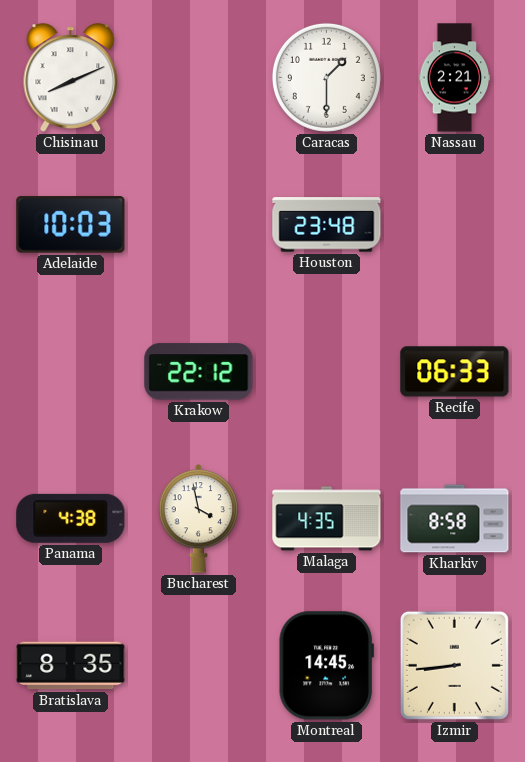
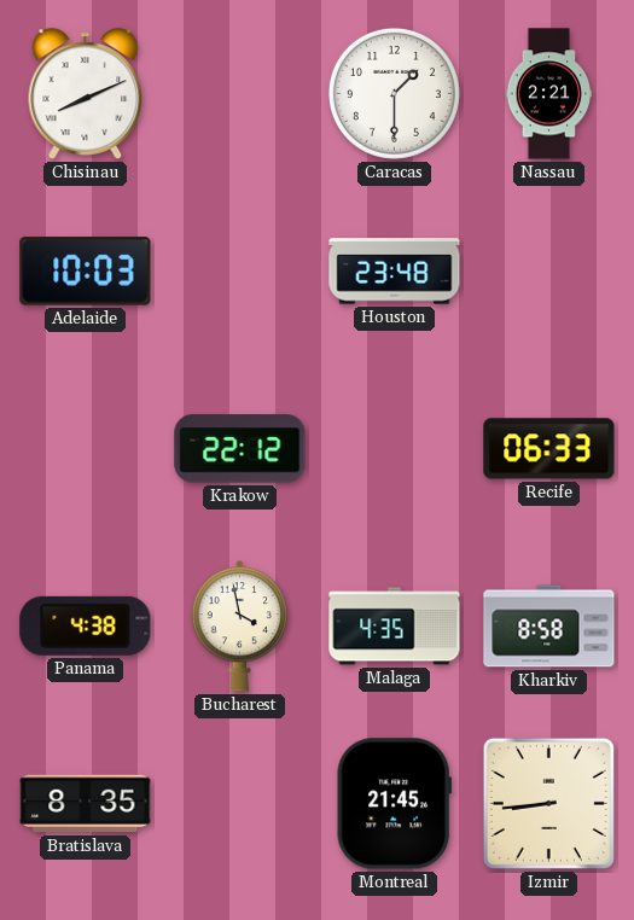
Montreal: 14:45 -> 21:45 (394, 804)
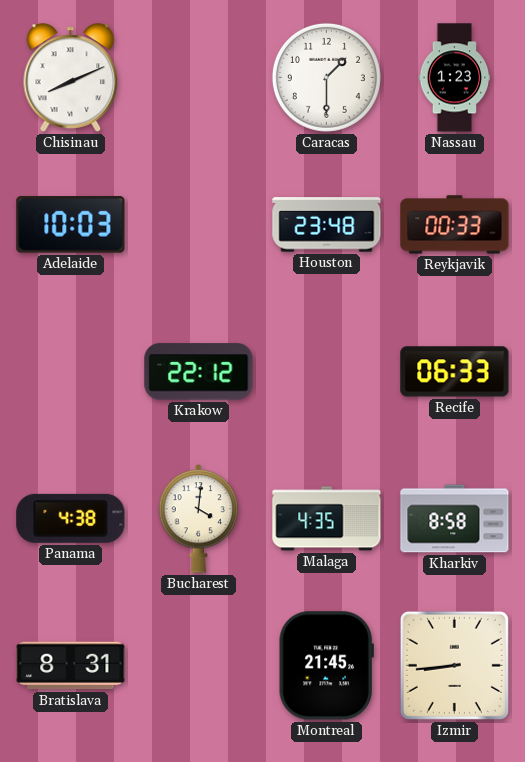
Nassau: 2:21 -> 1:23 (455, 78)
Reykjavik: none -> 00:33 (455, 225)
Bucharest: 3:58 -> 4:01 (199, 519)
Bratislava: 8:35 -> 8:31 (71, 666)
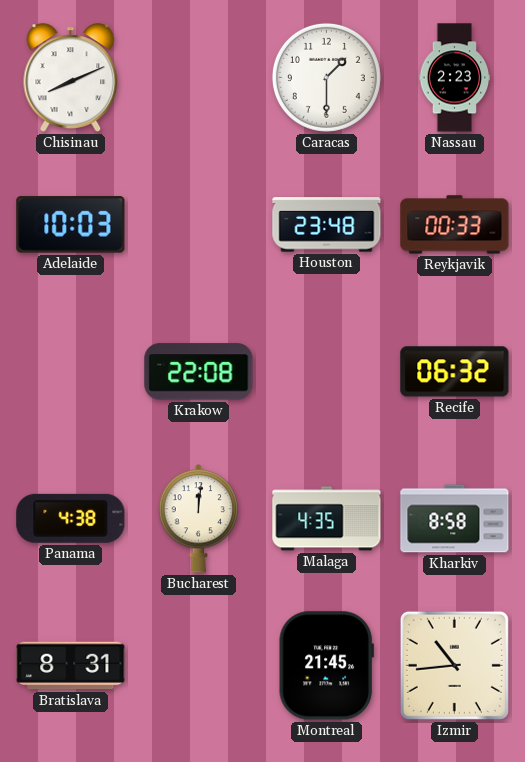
Nassau: 1:23 -> 2:23 (455, 78)
Krakow: 22:12 -> 22:08 (199, 372)
Recife: 06:33 -> 06:32 (455, 372)
Bucharest: 4:01 -> 12:01 (199, 519)
Izmir: 8:44 -> 10:44 (454, 665)
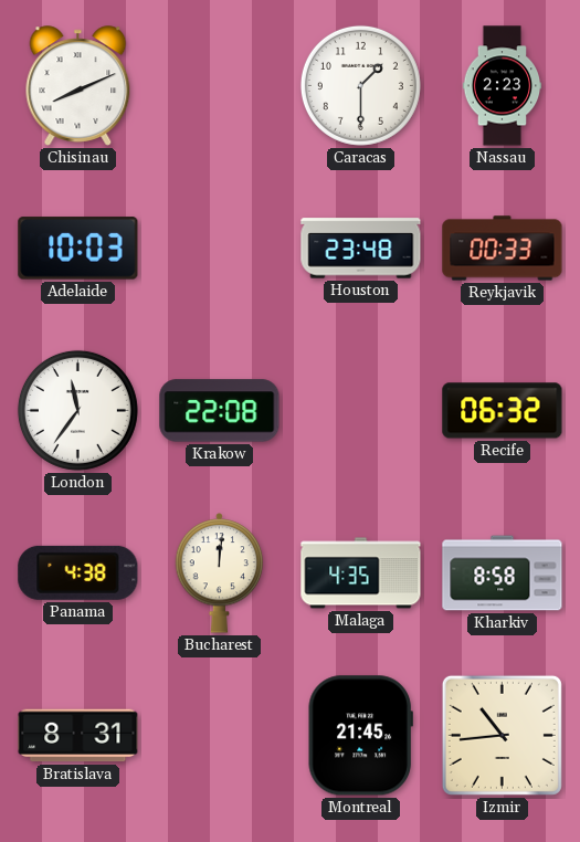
London: none -> 11:36 (77, 410)
